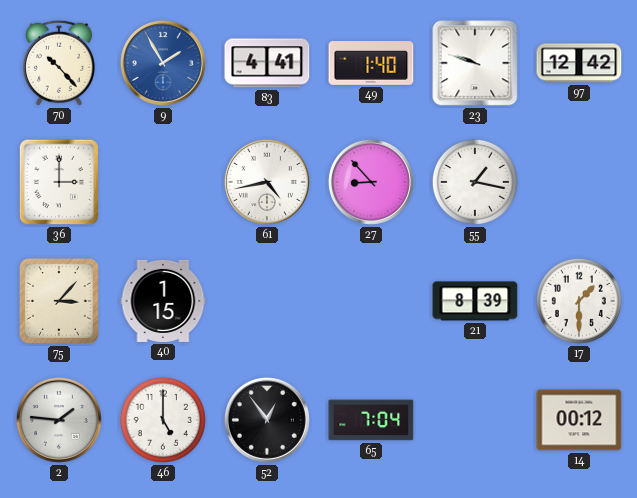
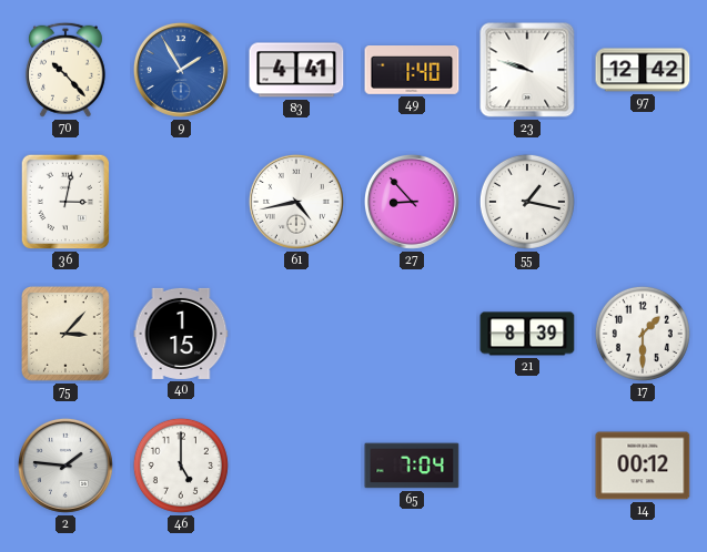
36: 3:00 -> 3:02 (65, 202)
52: 12:54 -> none (267, 420)
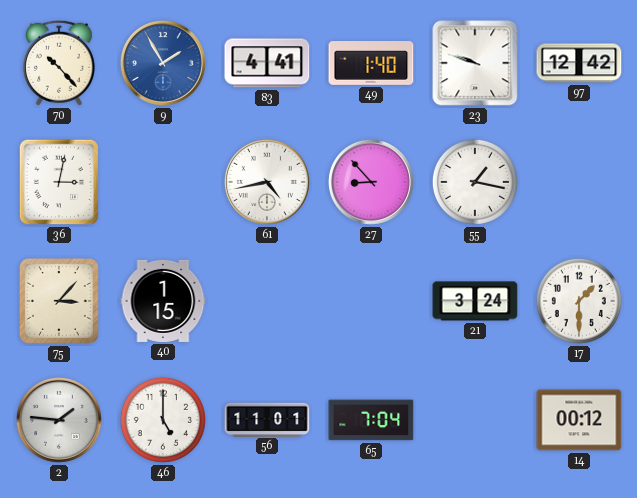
21: 8:39 -> 3:24 (475, 301)
56: none -> 11:01 (267, 419)
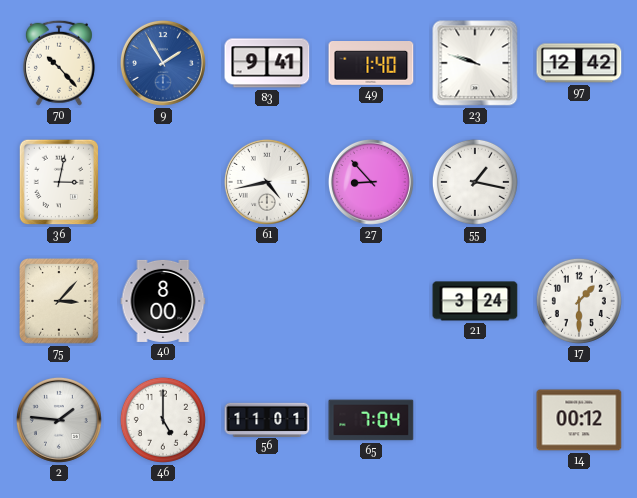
83: 4:41 -> 9:41 (267, 63)
40: 1:15 -> 8:00 (163, 301)
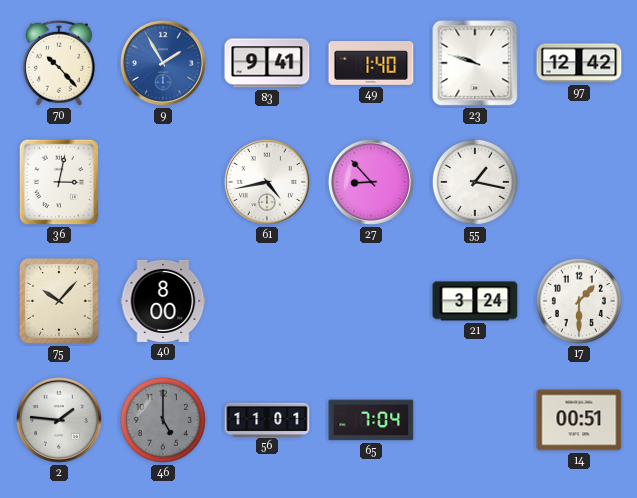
75: 3:07 -> 10:07 (60, 302)
46 dial: white -> grey (163, 420)
14: 00:12 -> 00:51 (579, 420)
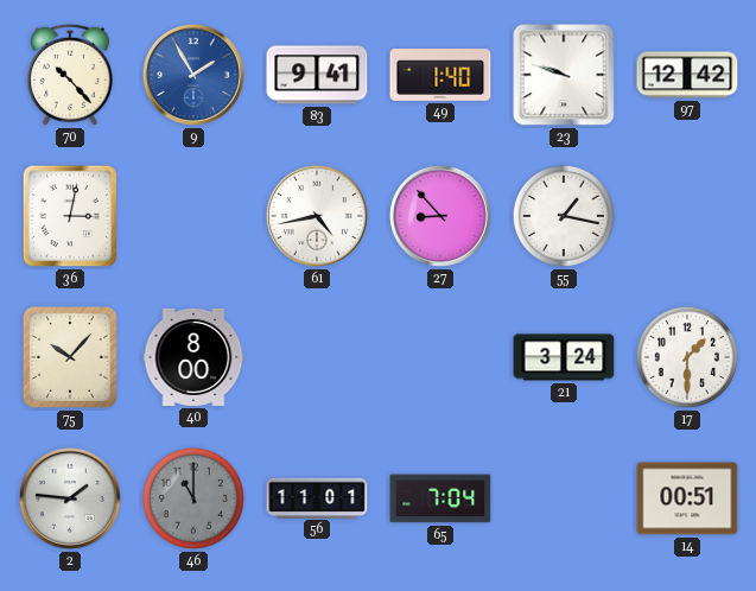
46: 5:00 -> 11:00 (193, 498)
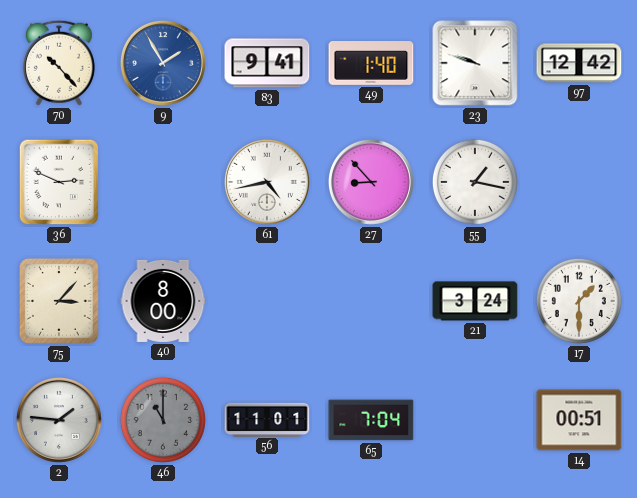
36: 3:02 -> 2:49 (59, 182)
75: 10:07 -> 3:07 (60, 302)
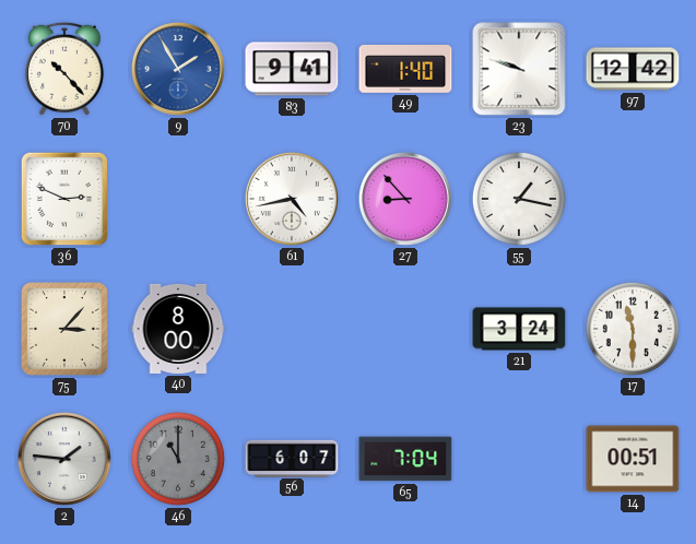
17: 1:30 -> 11:30 (633, 329)
56: 11:01 -> 6:07 (292, 458)
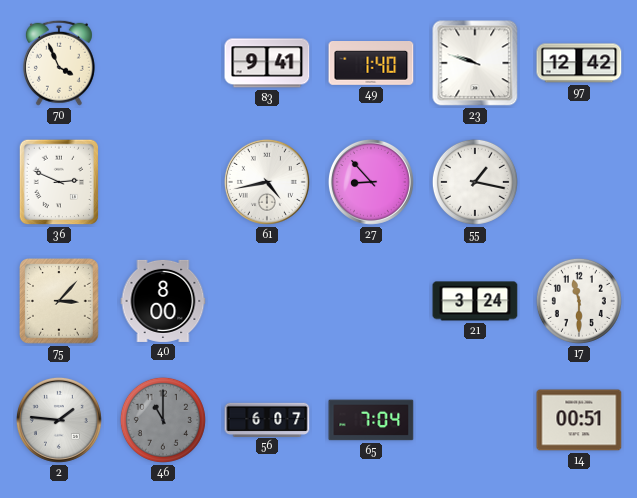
70: 10:23 -> 3:56 (59, 63)
9: 1:55 -> none (178, 69)
